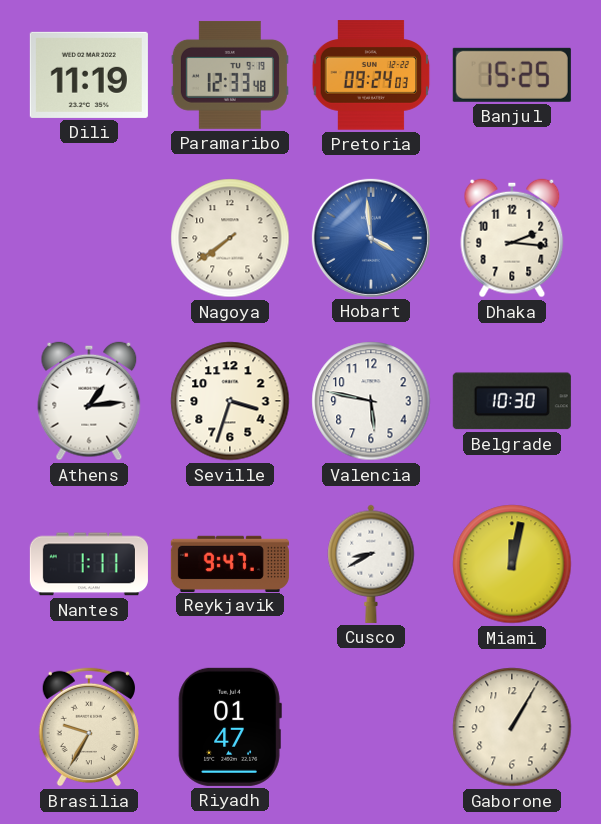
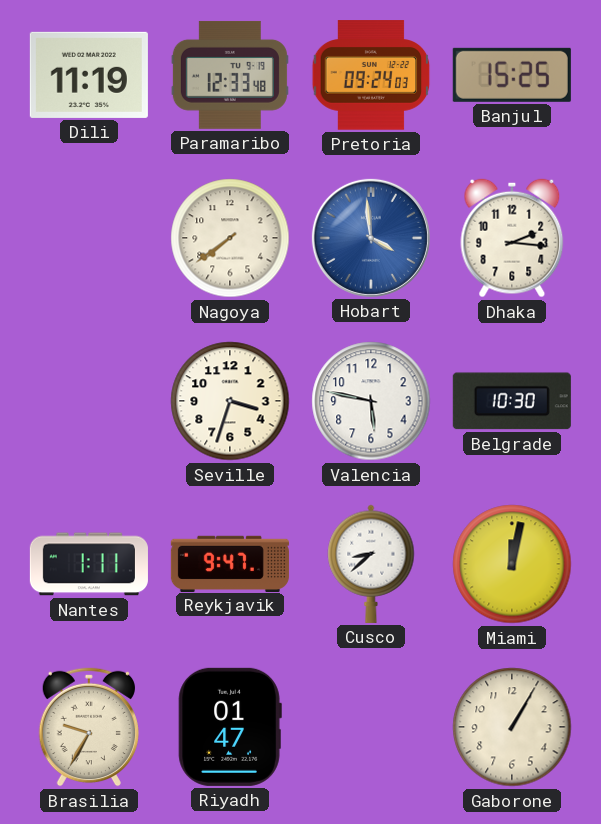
Athens: 1:14 -> none (89, 401)
Cusco: 8:40 -> 8:38 (371, 564)
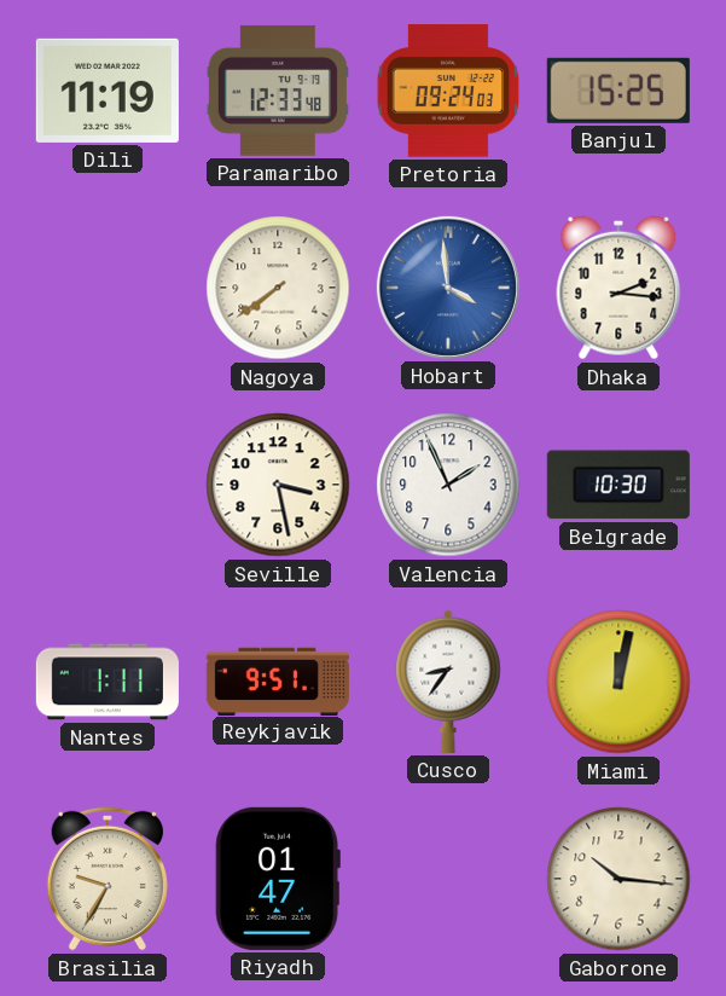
Seville: 3:33 -> 3:28 (278, 485)
Valencia: 5:47 -> 1:56 (448, 485)
Reykjavik: 9:47 -> 9:51 (278, 681)
Cusco: 8:38 -> 8:36 (448, 682)
Gaborone: 1:05 -> 10:16 (618, 879)
